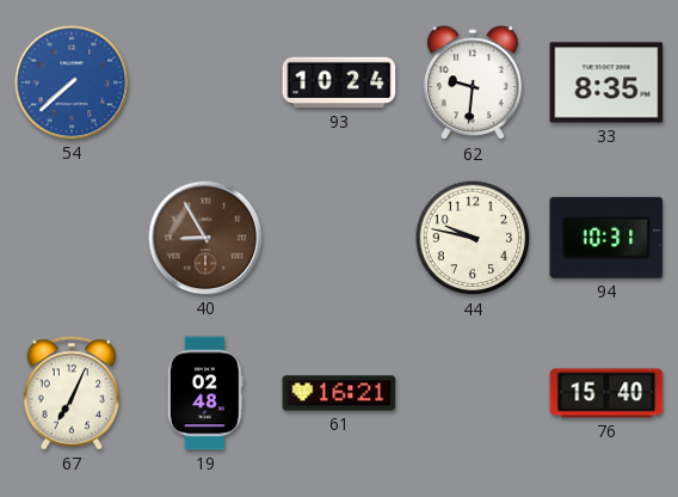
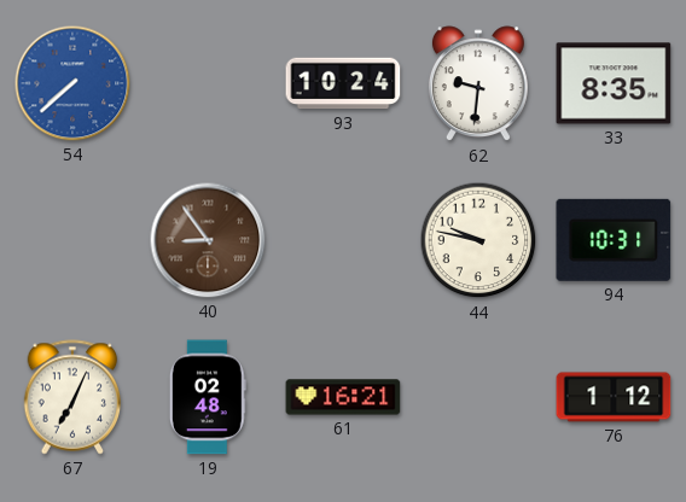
40: 8:55 -> 8:54 (208, 240)
76: 15:40 -> 1:12 (614, 397)
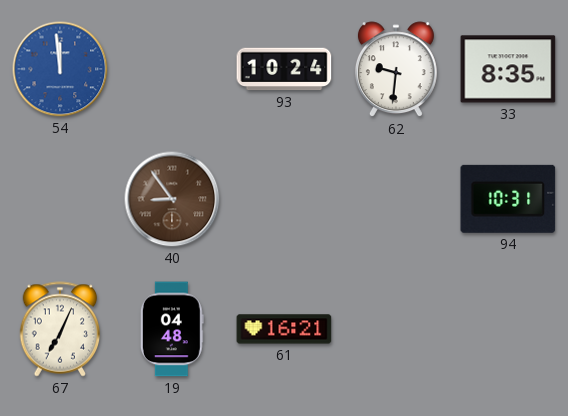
54: 7:38 -> 11:59 (60, 69)
44: 9:47 -> none (478, 240)
19: 02:48 -> 04:48 (172, 329)
76: 1:12 -> none (614, 397)
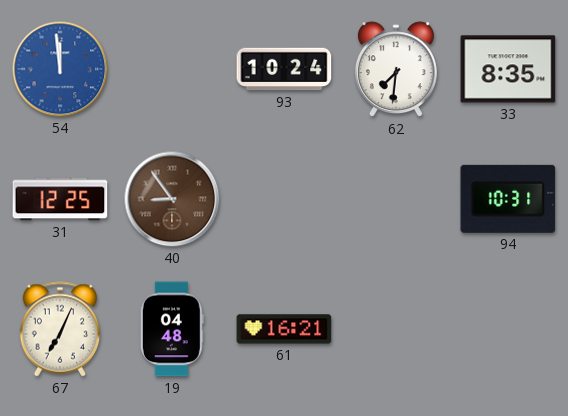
62: 9:31 -> 7:31 (396, 70)
31: none -> 12:25 (60, 199)
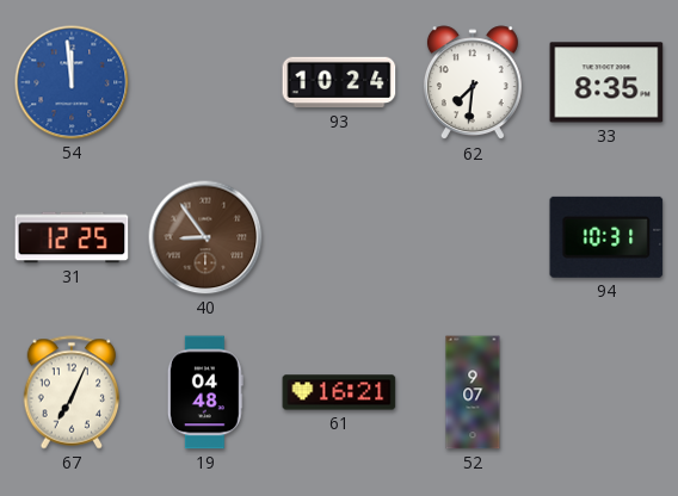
52: none -> 9:07 (473, 392)
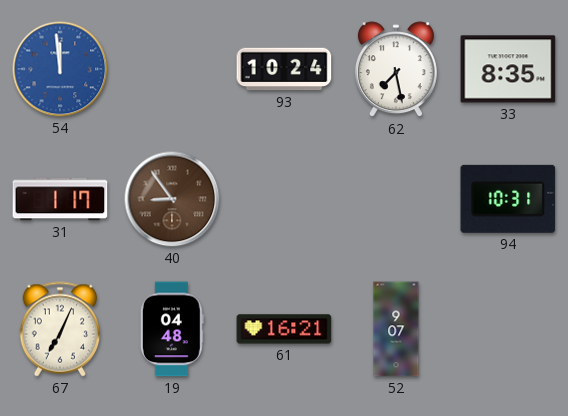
62: 7:31 -> 7:28 (396, 70)
31: 12:25 -> 1:17 (60, 199)
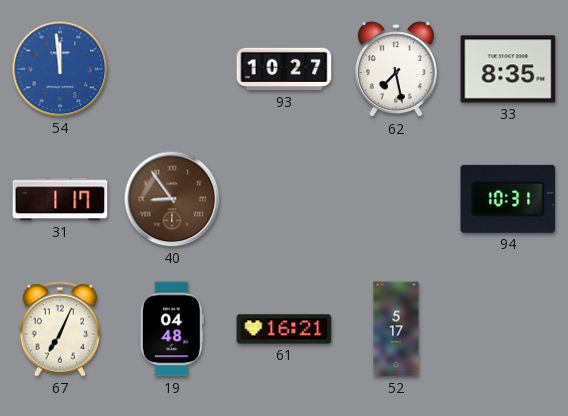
93: 10:24 -> 10:27 (284, 69)
52: 9:07 -> 5:17 (396, 329)
